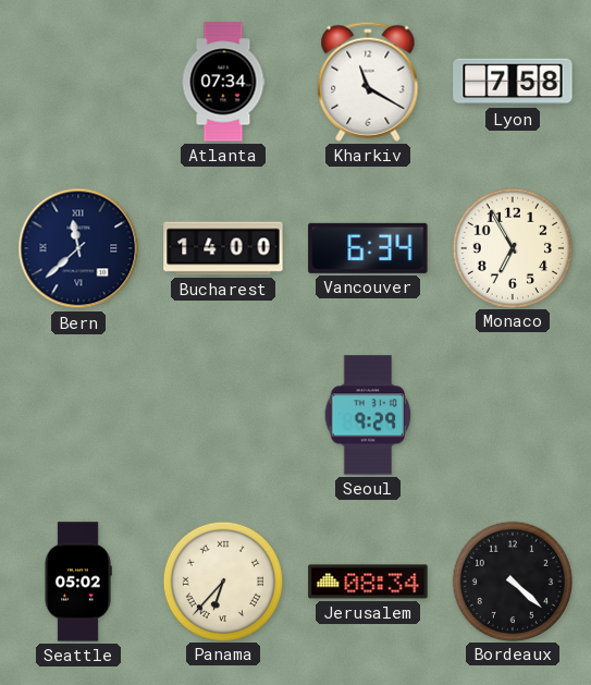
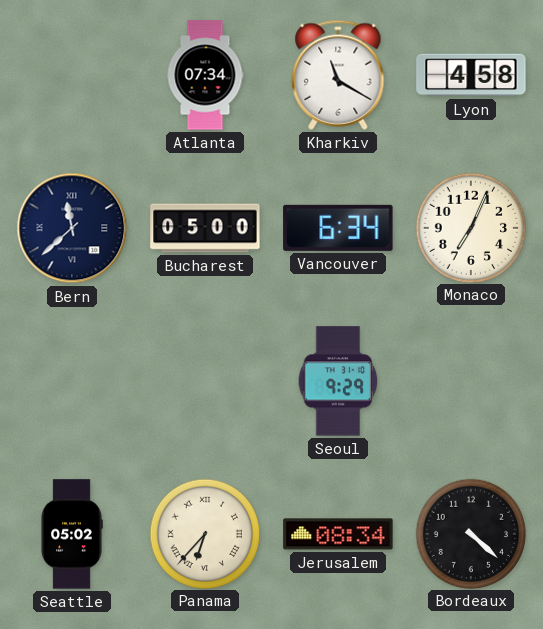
Lyon: 7:58 -> 4:58 (471, 75)
Bucharest: 14:00 -> 05:00 (205, 228)
Monaco: 6:55 -> 7:04 (470, 227)
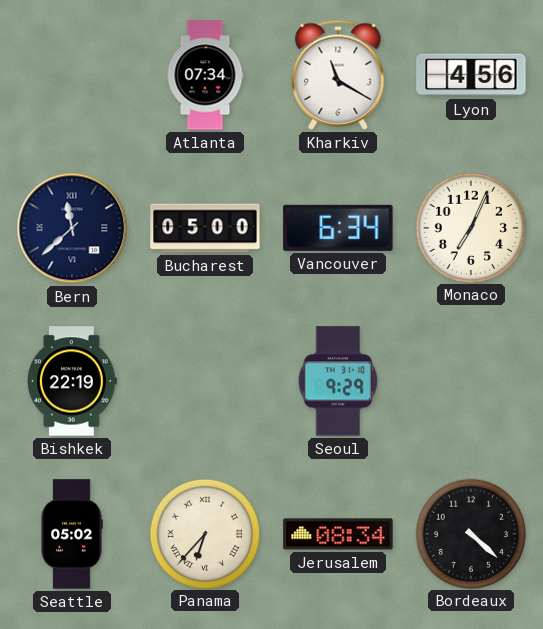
Lyon: 4:58 -> 4:56 (471, 75)
Bishkek: none -> 22:19 (73, 381)
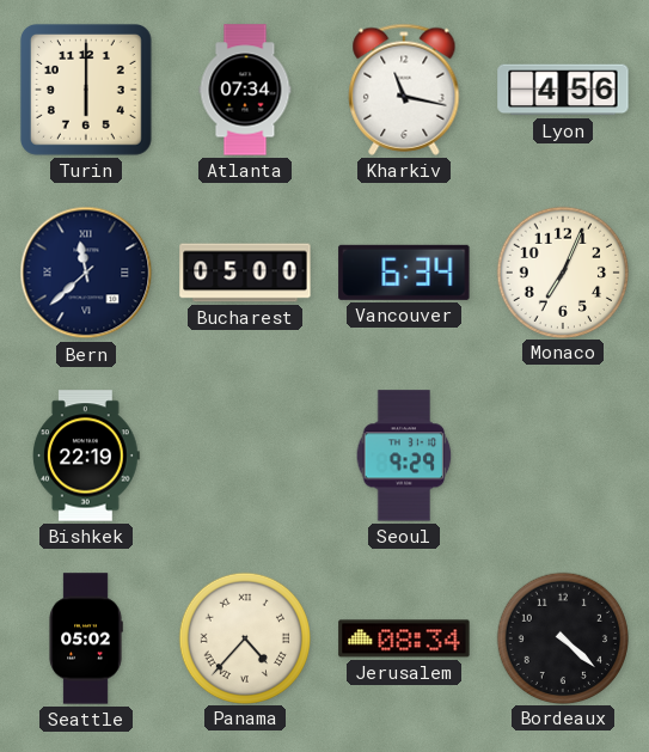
Turin: none -> 6:00 (86, 90)
Kharkiv: 11:20 -> 11:17 (404, 90)
Panama: 6:37 -> 4:37 (244, 637)
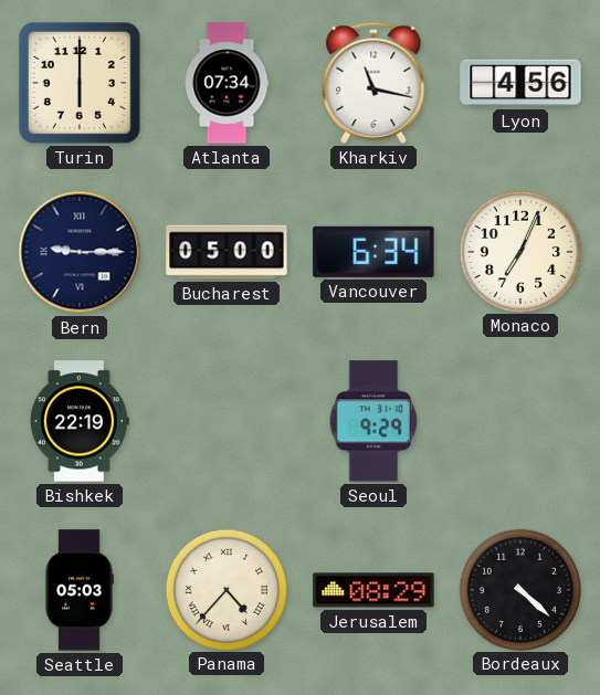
Bern: 11:38 -> 9:15 (80, 252)
Seattle: 05:02 -> 05:03 (80, 590)
Jerusalem: 08:34 -> 08:29 (373, 590)
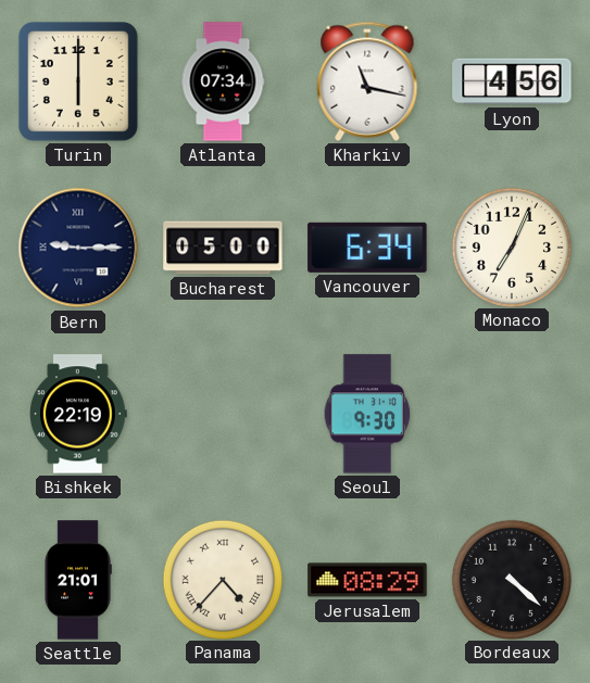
Seoul: 9:29 -> 9:30 (367, 414)
Seattle: 05:03 -> 21:01 (78, 580)
